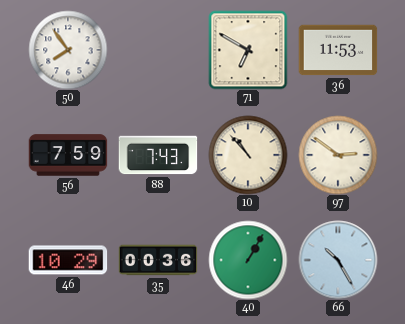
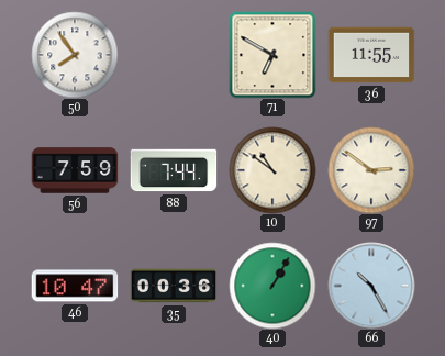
36: 11:53 -> 11:55 (371, 55)
88: 7:43 -> 7:44 (174, 170)
10: 10:53 -> 10:51 (272, 170)
46: 10:29 -> 10:47 (75, 286)
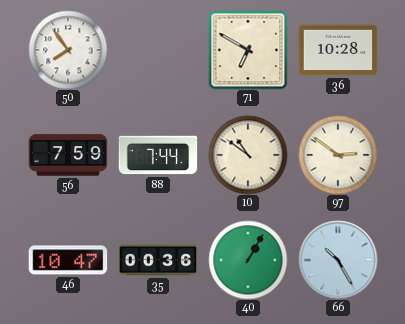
36: 11:55 -> 10:28 (338, 50)
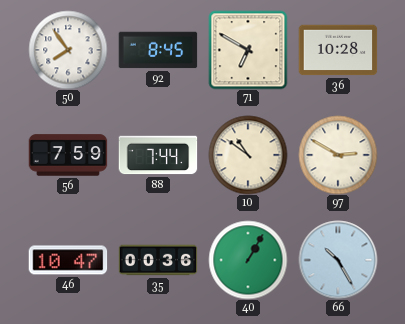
92: none -> 8:45 (158, 50)
97: 2:51 -> 2:50 (338, 155)
